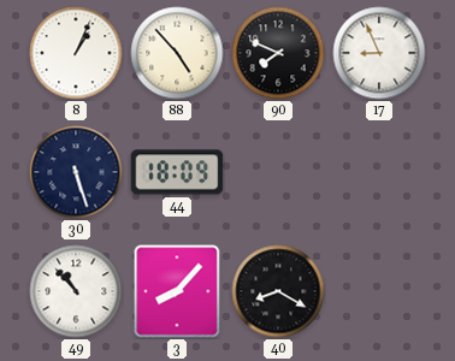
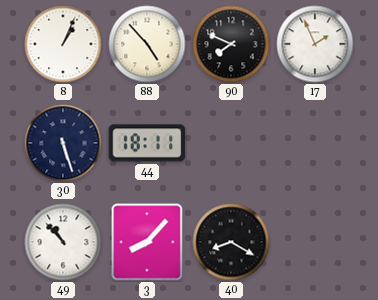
17: 8:56 -> 1:56 (315, 44)
44: 18:09 -> 18:11 (147, 143)
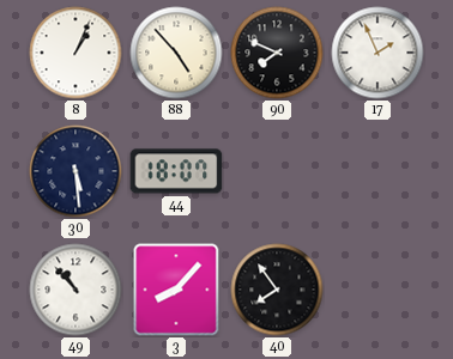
30: 5:27 -> 5:29 (75, 171)
44: 18:11 -> 18:07 (176, 171)
40: 8:20 -> 7:54 (277, 290)
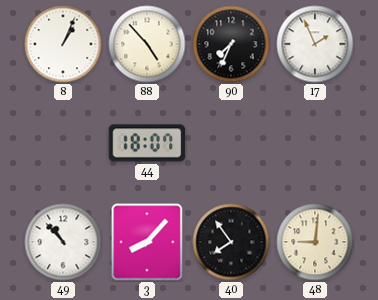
90: 7:49 -> 7:34 (231, 44)
30: 5:29 -> none (75, 171)
48: none -> 9:01 (315, 242)
